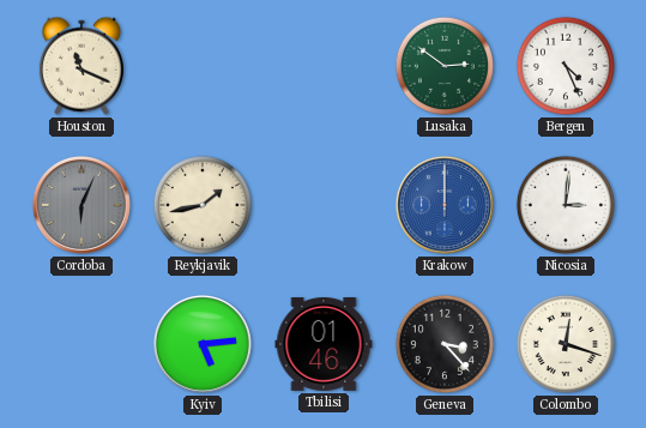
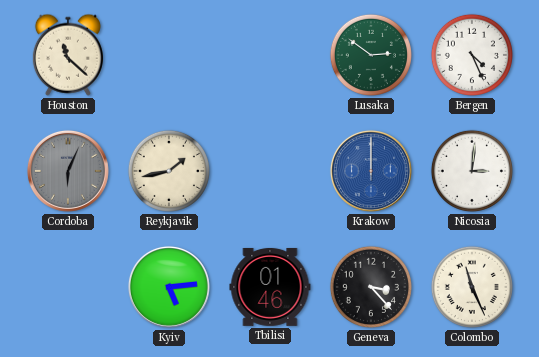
Houston: 11:19 -> 11:22 (68, 55)
Colombo: 12:18 -> 11:26 (472, 287)
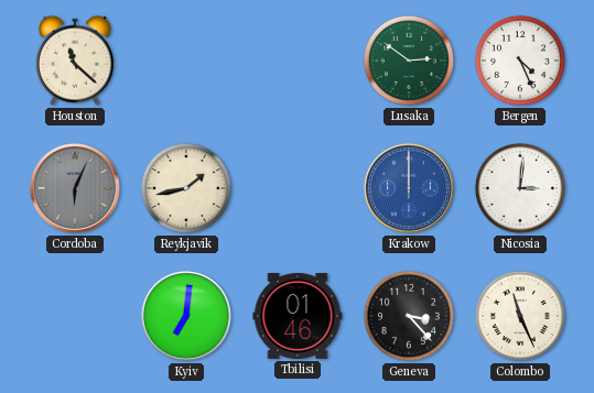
Kyiv: 5:14 -> 7:01 (186, 316)
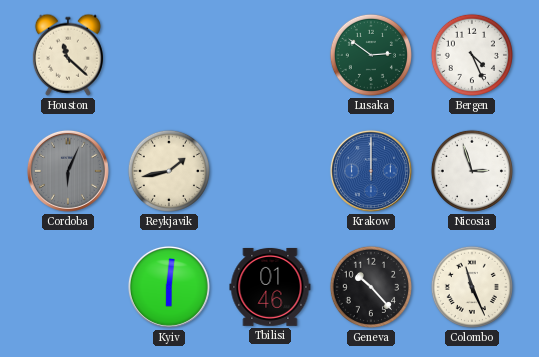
Nicosia: 3:01 -> 2:57 (472, 171)
Kyiv: 7:01 -> 6:01 (169, 287)
Geneva: 3:23 -> 10:23 (371, 287)
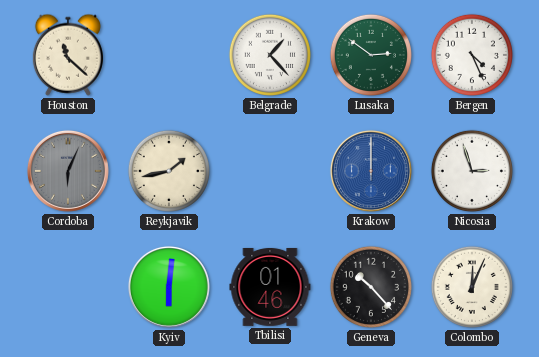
Belgrade: none -> 1:23 (270, 55)
Colombo: 11:26 -> 12:04 (472, 287)
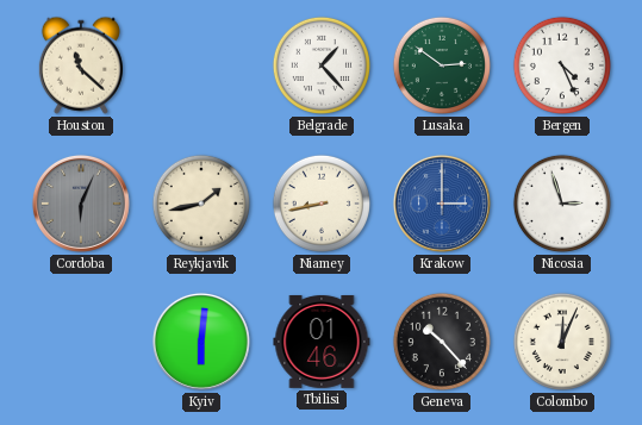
Niamey: none -> 8:43 (322, 204)
Krakow: 12:00 -> 3:00 (442, 204)
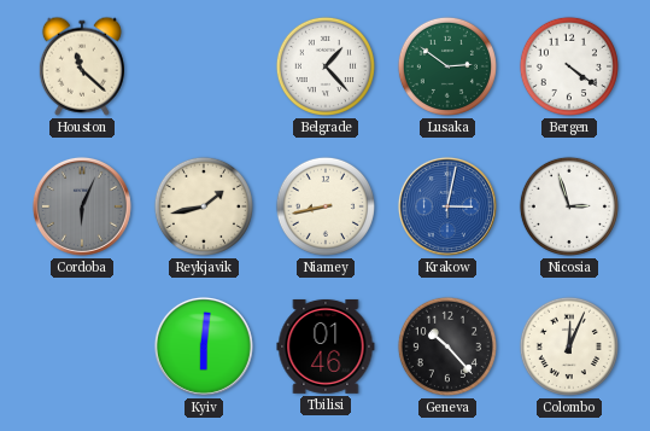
Bergen: 4:26 -> 4:21 (569, 66)
Krakow: 3:00 -> 3:02 (447, 206)
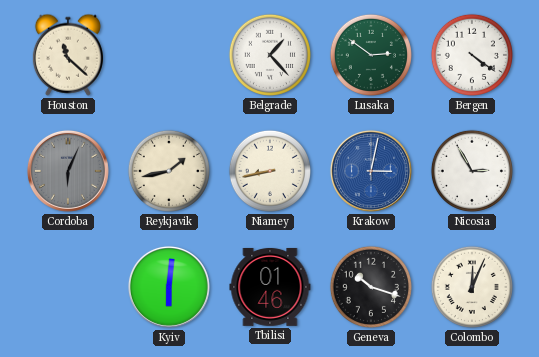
Nicosia: 2:57 -> 2:55 (472, 171)
Geneva: 10:23 -> 10:18 (371, 287)
